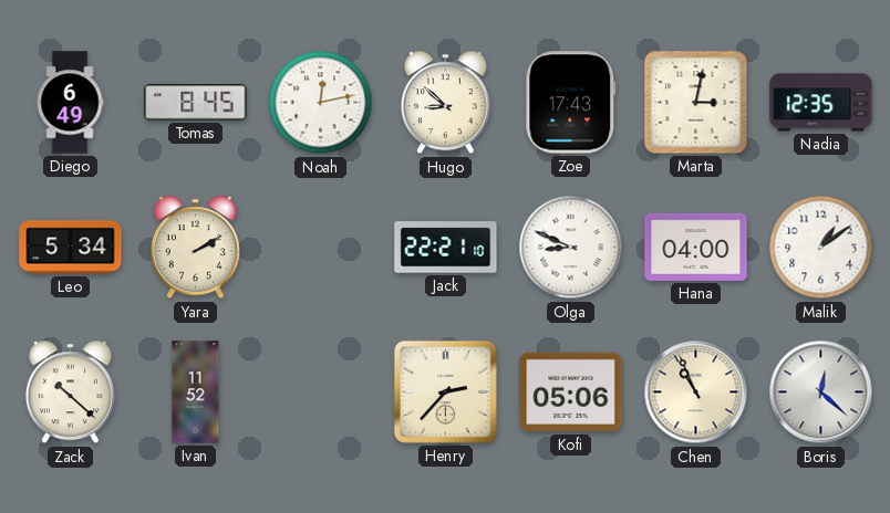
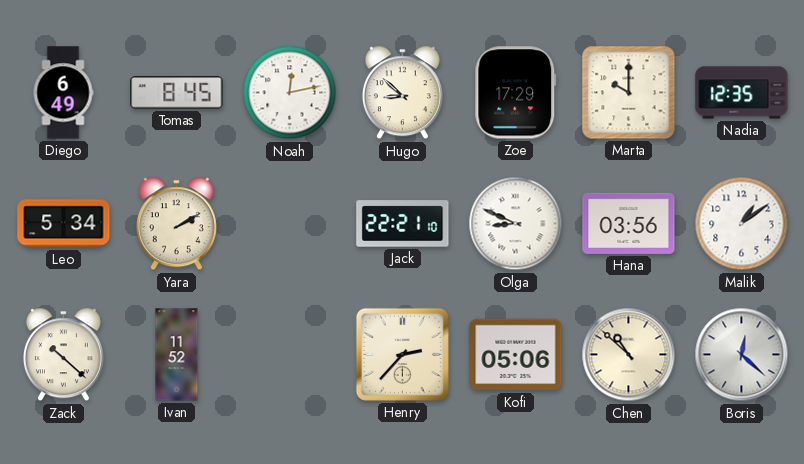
Zoe: 17:43 -> 17:29 (516, 93)
Marta: 3:02 -> 10:00 (629, 93)
Hana: 04:00 -> 03:56 (629, 223)
Chen: 10:56 -> 10:52 (629, 355)
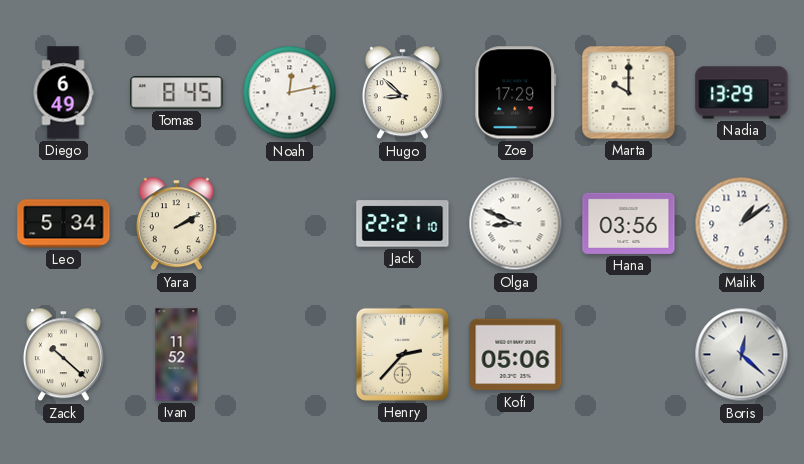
Nadia: 12:35 -> 13:29 (742, 93)
Chen: 10:52 -> none (629, 355)
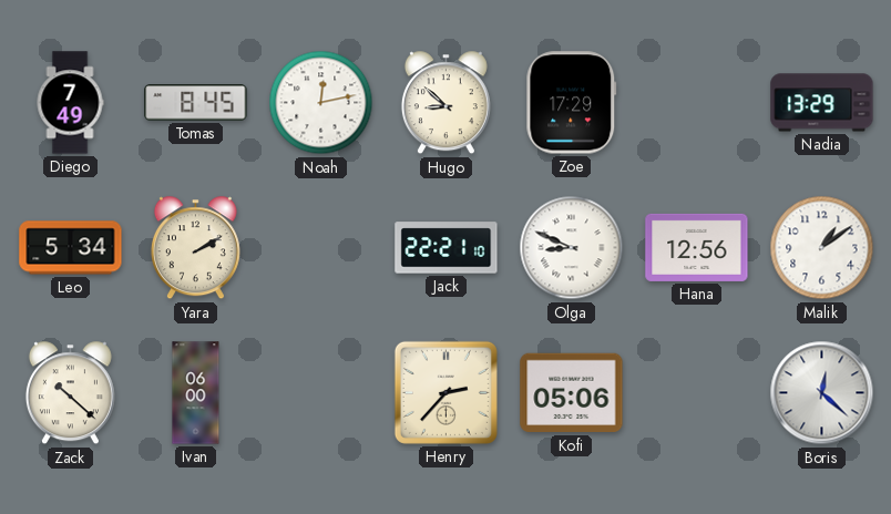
Diego: 6:49 -> 7:49 (70, 103)
Marta: 10:00 -> none (629, 93)
Hana: 03:56 -> 12:56 (697, 247)
Ivan: 11:52 -> 06:00 (196, 393)
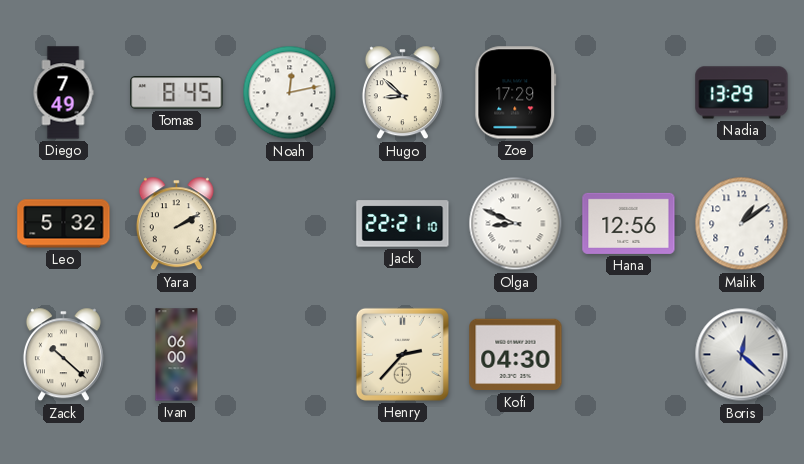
Leo: 5:34 -> 5:32 (64, 224)
Kofi: 05:06 -> 04:30 (516, 355)
